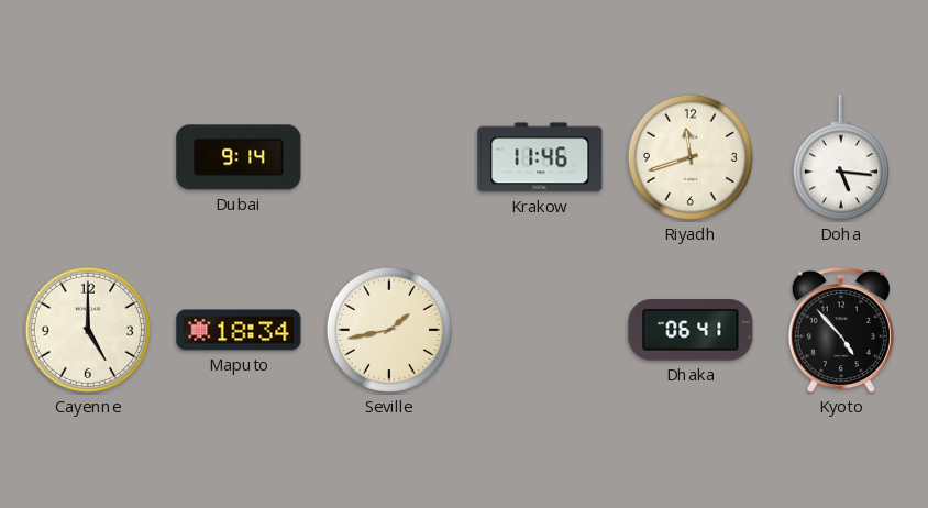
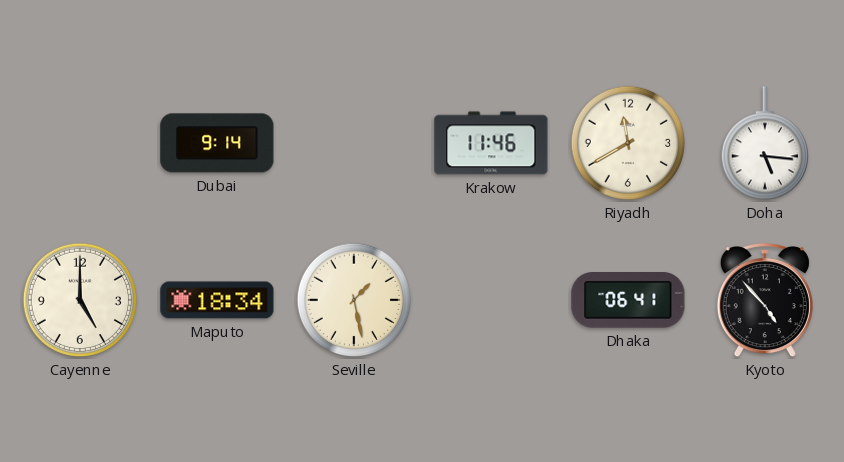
Riyadh: 11:42 -> 11:40 (628, 143)
Seville: 1:43 -> 1:28 (354, 300)
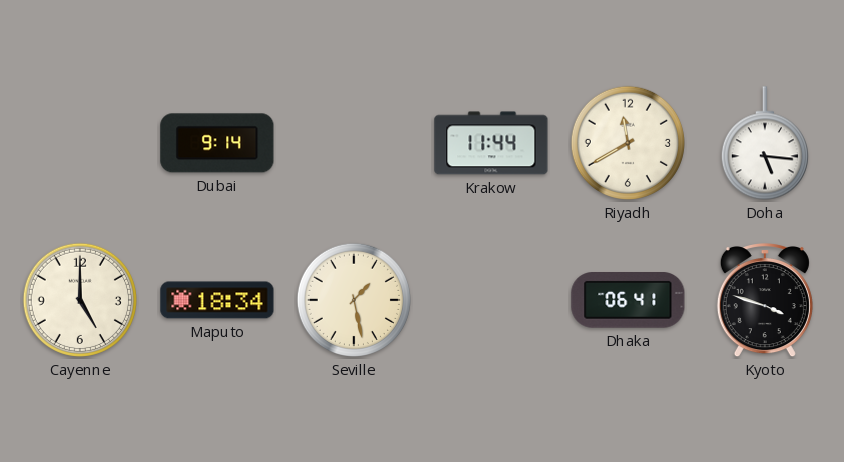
Krakow: 11:46 -> 11:44 (491, 143)
Kyoto: 4:53 -> 3:48 (765, 301)
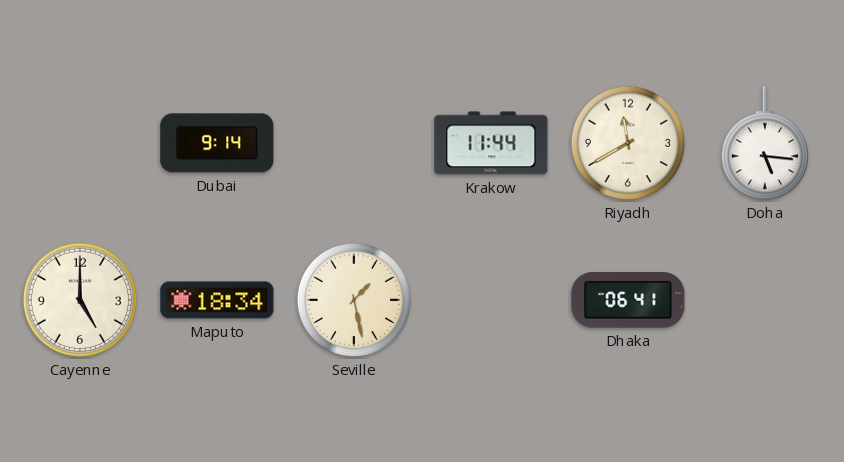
Kyoto: 3:48 -> none (765, 301)
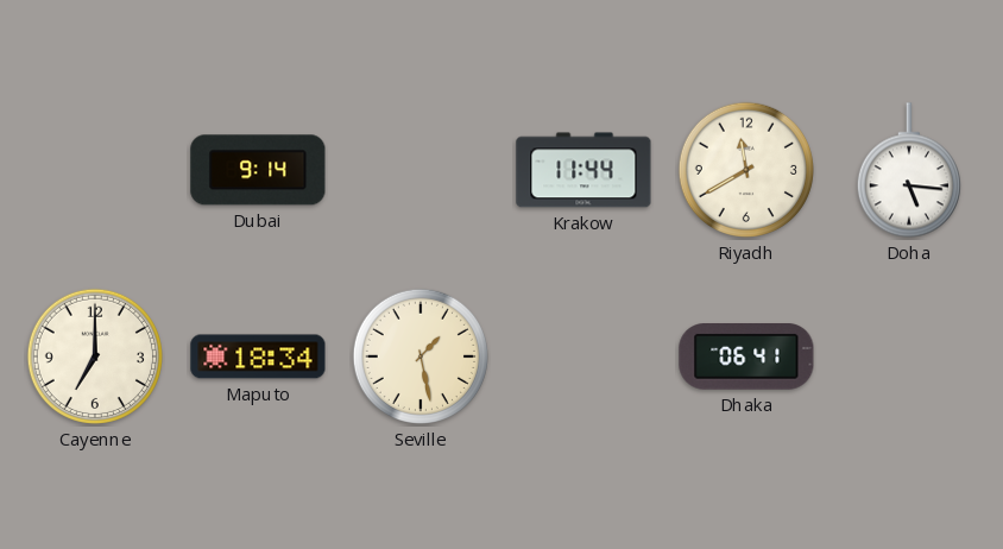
Cayenne: 5:00 -> 7:00 (95, 356)
